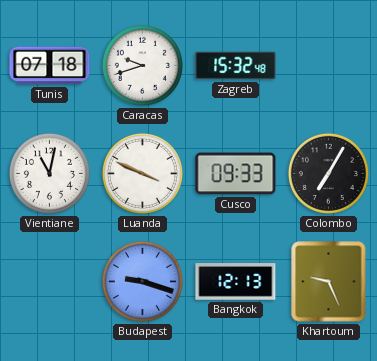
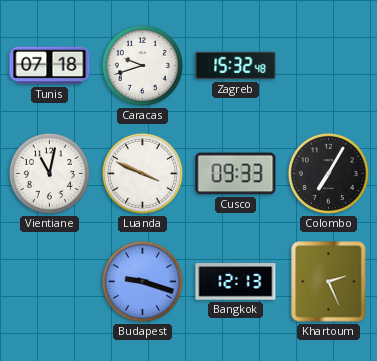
Khartoum: 9:26 -> 2:26 (329, 282)
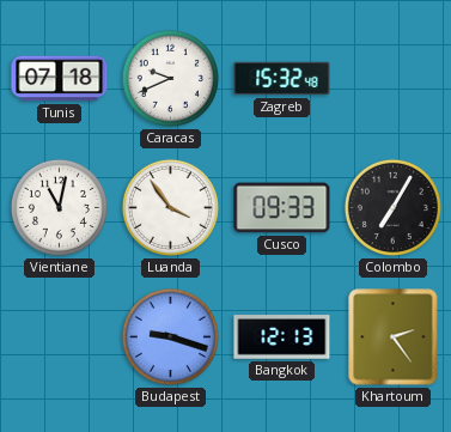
Caracas: 9:42 -> 9:41 (170, 78)
Luanda: 3:49 -> 3:54 (170, 207)
Khartoum: 2:26 -> 2:24 (394, 337)
